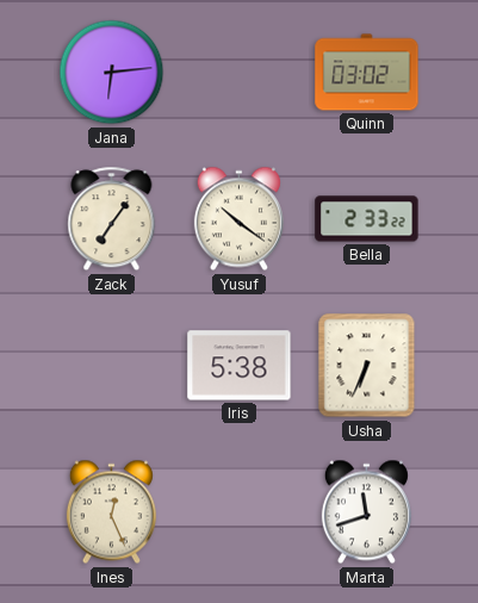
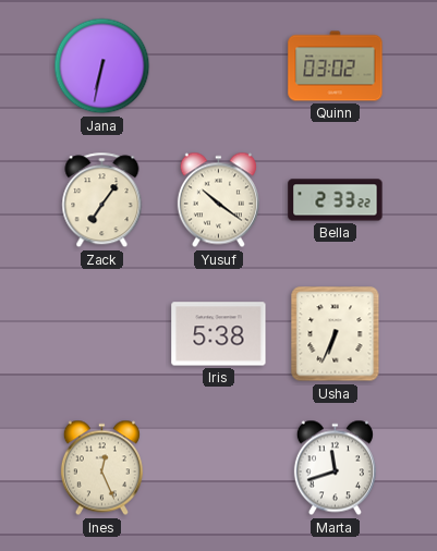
Jana: 6:14 -> 6:32 (102, 66)
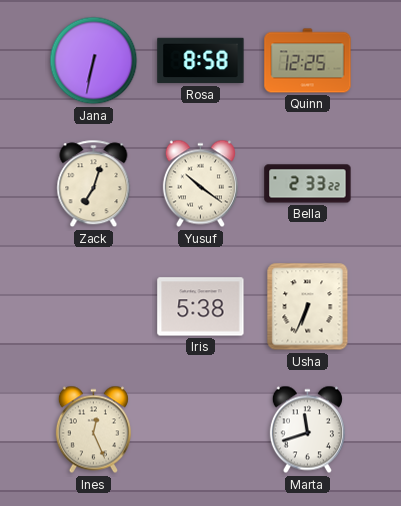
Rosa: none -> 8:58 (201, 61)
Quinn: 03:02 -> 12:25 (308, 61)
Zack: 7:06 -> 7:03 (94, 184)
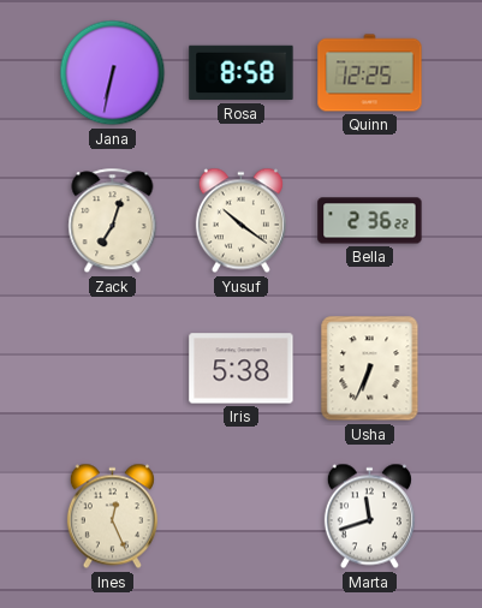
Bella: 2:33 -> 2:36 (370, 221)
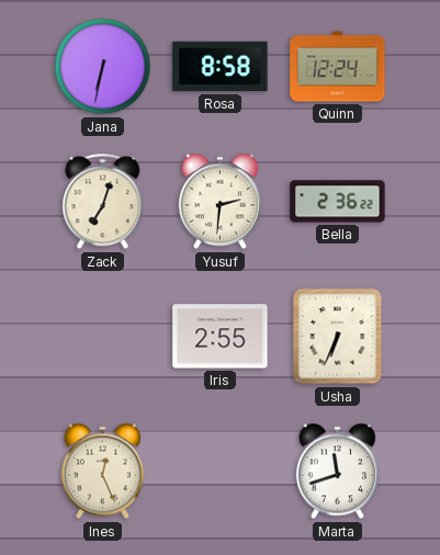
Quinn: 12:25 -> 12:24 (338, 67)
Yusuf: 10:21 -> 2:31 (219, 202)
Iris: 5:38 -> 2:55 (221, 337)
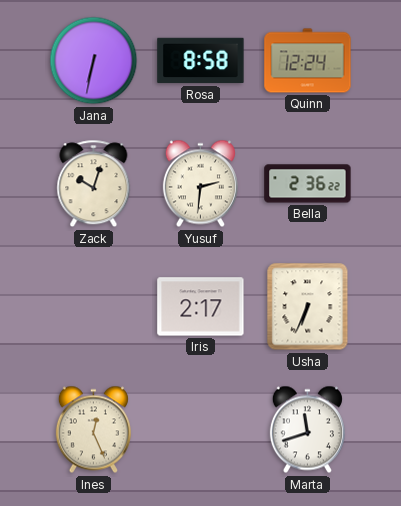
Zack: 7:03 -> 10:03 (94, 184)
Iris: 2:55 -> 2:17 (201, 307)
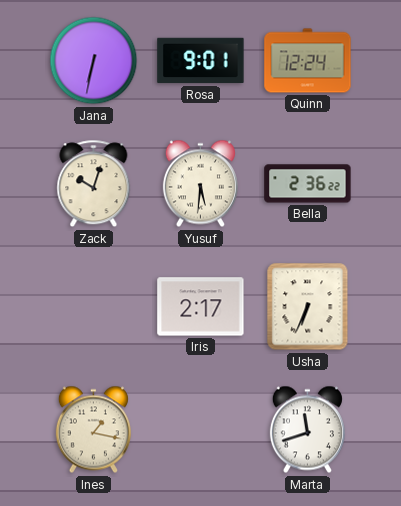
Rosa: 8:58 -> 9:01 (201, 61)
Yusuf: 2:31 -> 5:31 (200, 184)
Ines: 12:26 -> 1:17 (93, 430)
